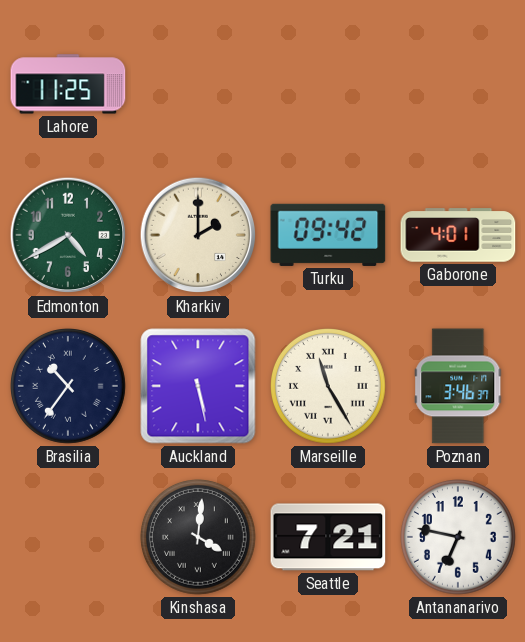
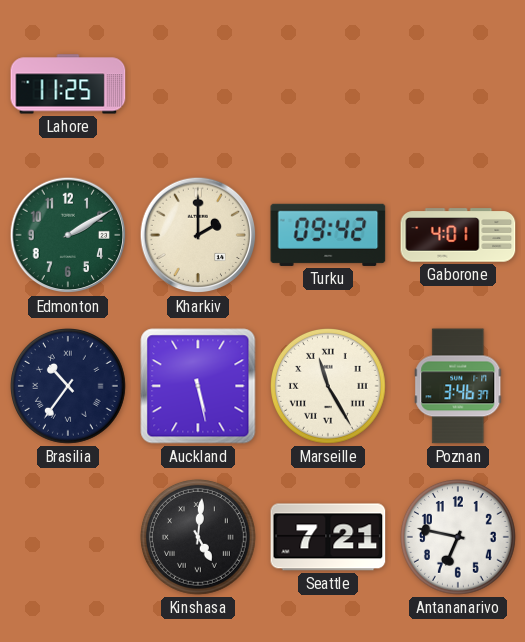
Edmonton: 4:40 -> 2:10 (68, 235)
Kinshasa: 4:01 -> 5:01 (199, 538)
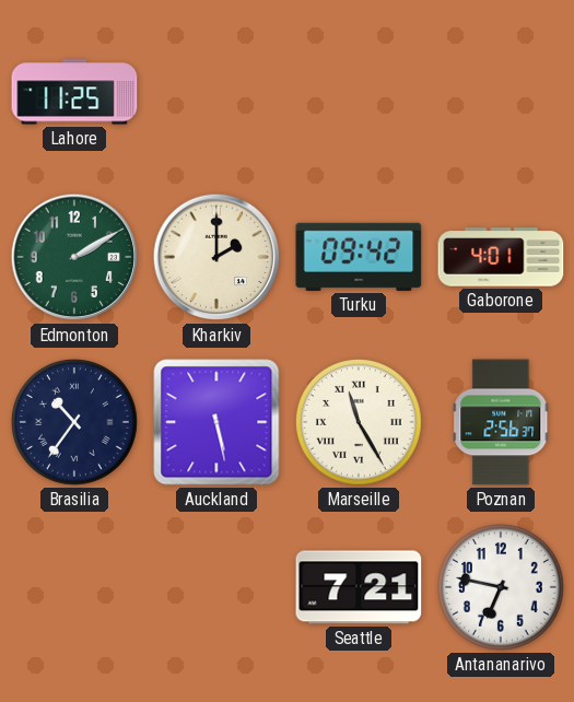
Poznan: 3:46 -> 2:56 (501, 422)
Kinshasa: 5:01 -> none (199, 538)
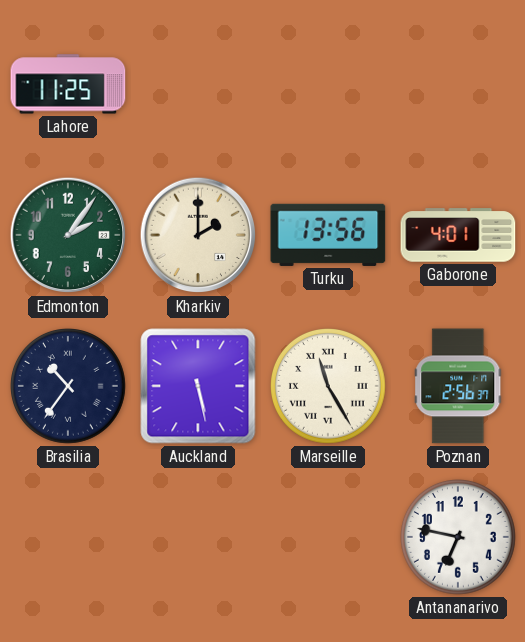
Edmonton: 2:10 -> 2:06 (68, 235)
Turku: 09:42 -> 13:56 (328, 235)
Seattle: 7:21 -> none (359, 587)
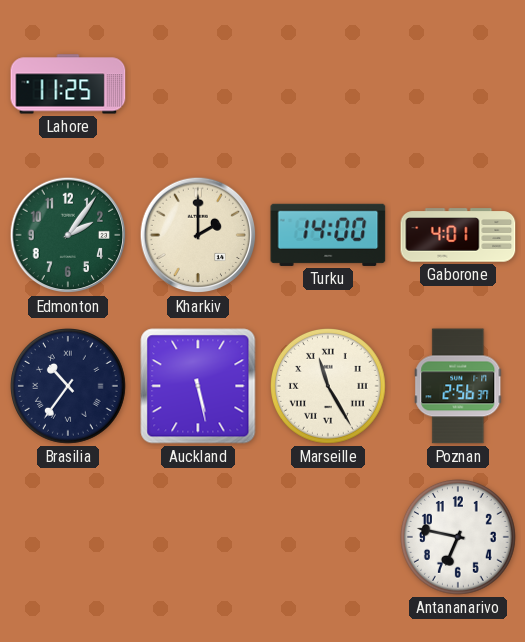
Turku: 13:56 -> 14:00 (328, 235)
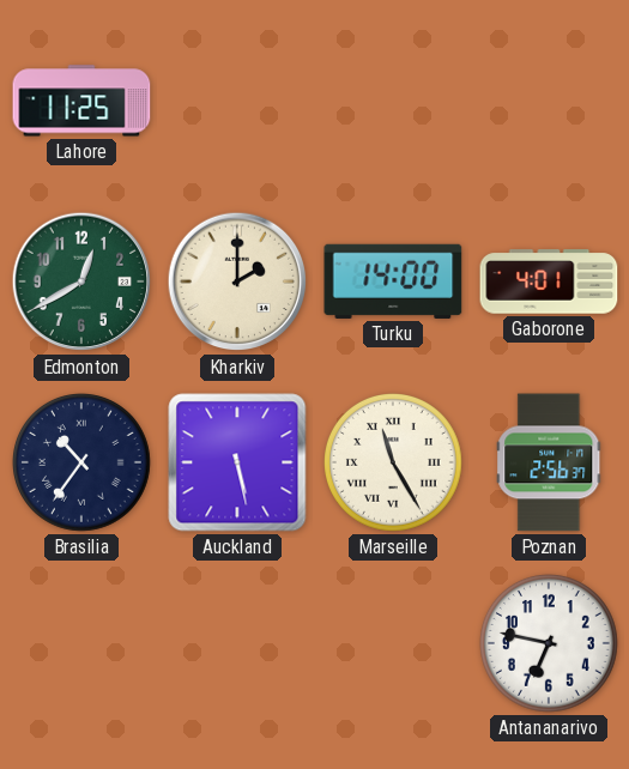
Edmonton: 2:06 -> 12:40 (81, 281)
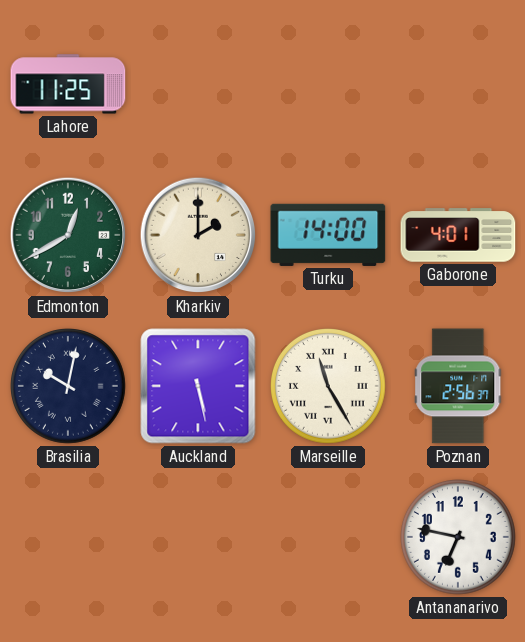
Brasilia: 10:36 -> 10:02 (69, 387)
